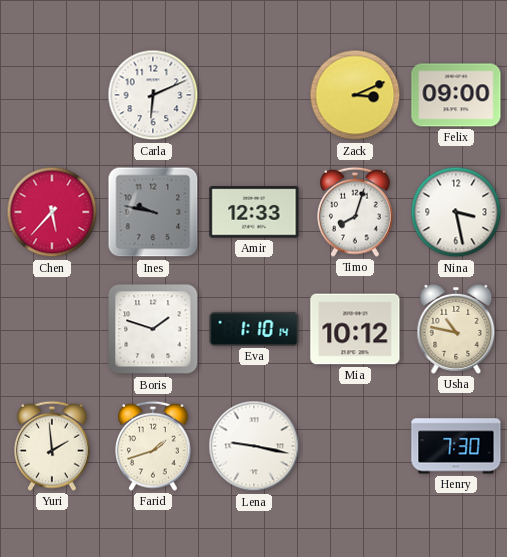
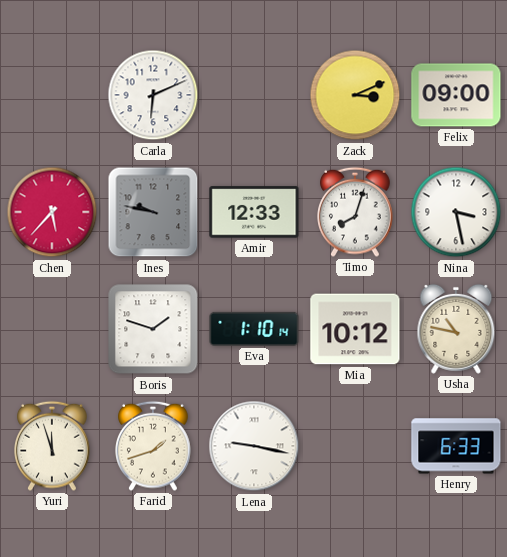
Yuri: 1:59 -> 11:57 (52, 446)
Henry: 7:30 -> 6:33 (456, 446)
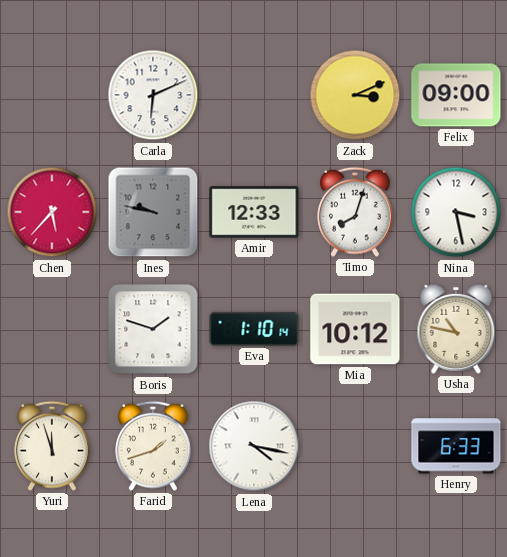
Lena: 9:17 -> 4:17 (254, 446)
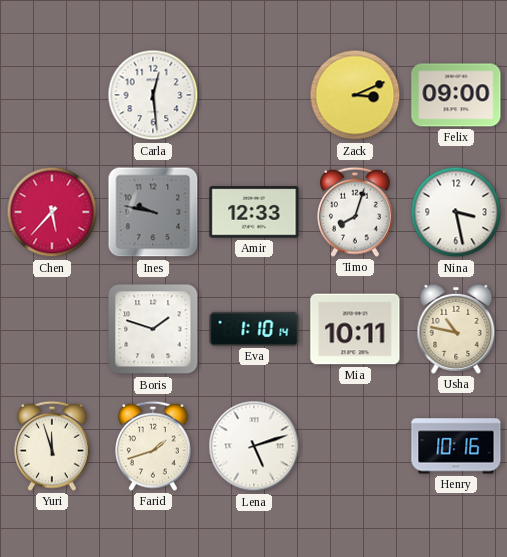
Carla: 6:11 -> 12:29 (153, 95)
Mia: 10:12 -> 10:11 (355, 329)
Lena: 4:17 -> 5:12 (254, 446)
Henry: 6:33 -> 10:16 (456, 446)
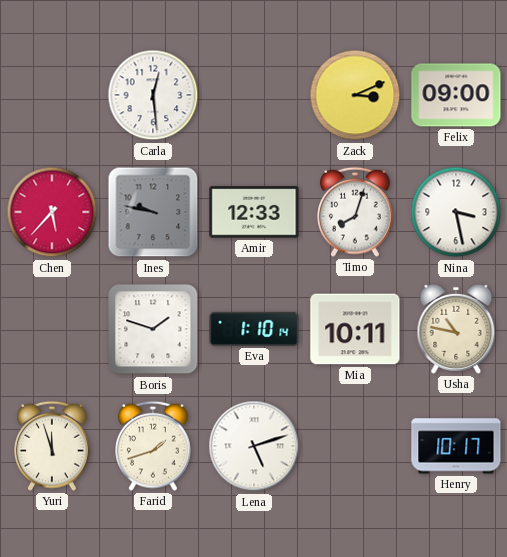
Henry: 10:16 -> 10:17 (456, 446)
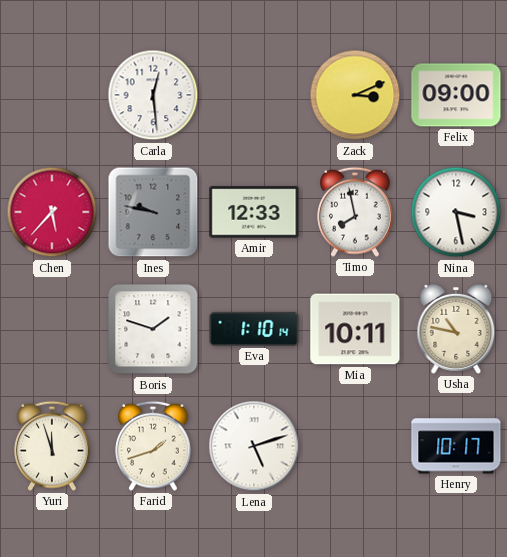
Timo: 8:03 -> 7:58 (355, 212)
